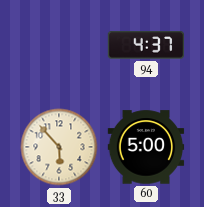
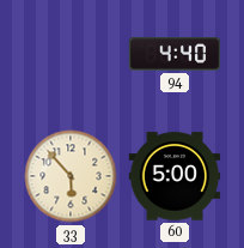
94: 4:37 -> 4:40 (175, 54)
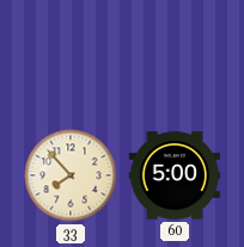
94: 4:40 -> none (175, 54)
33: 5:53 -> 7:53 (71, 175)
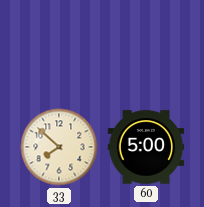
33: 7:53 -> 7:52 (59, 147)
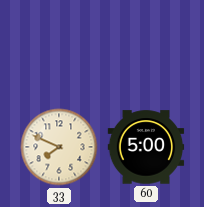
33: 7:52 -> 7:49 (59, 147)
